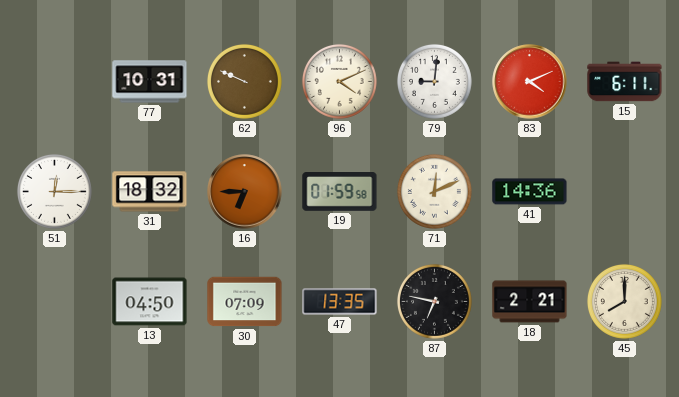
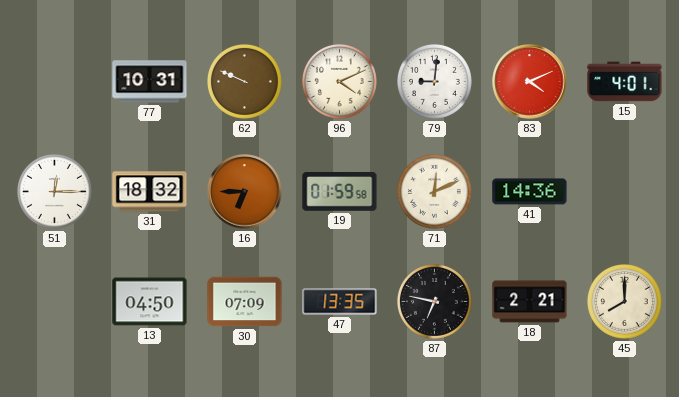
15: 6:11 -> 4:01 (625, 82)
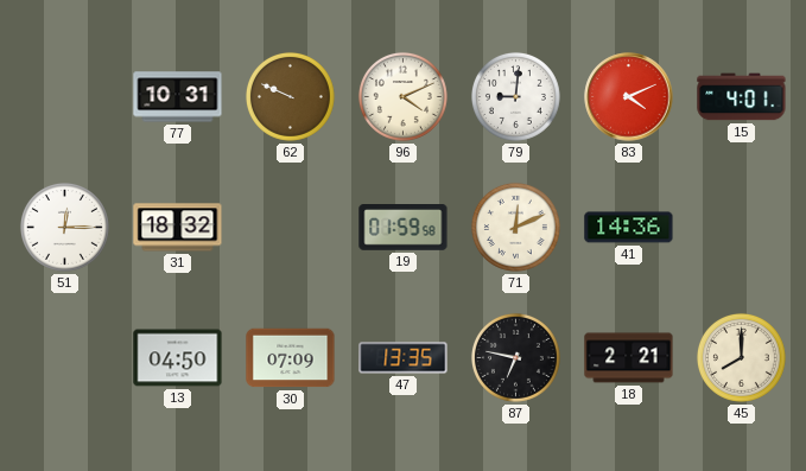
16: 6:45 -> none (245, 192)
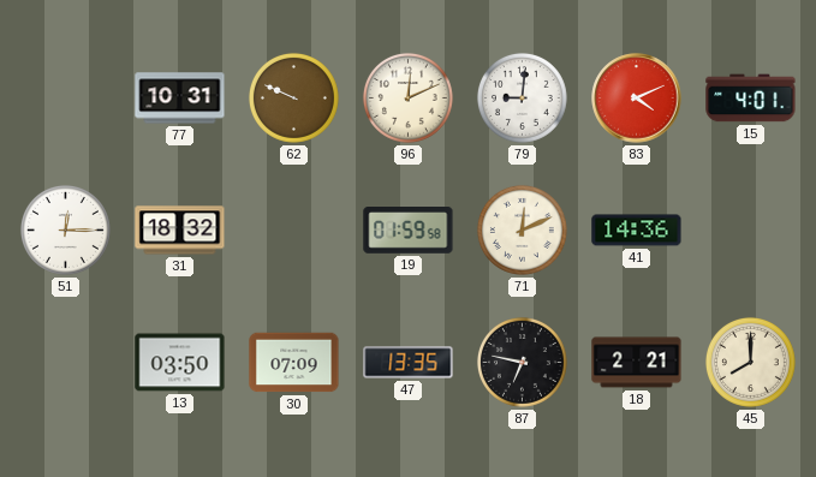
96: 4:11 -> 12:11 (407, 97)
13: 04:50 -> 03:50 (180, 363)
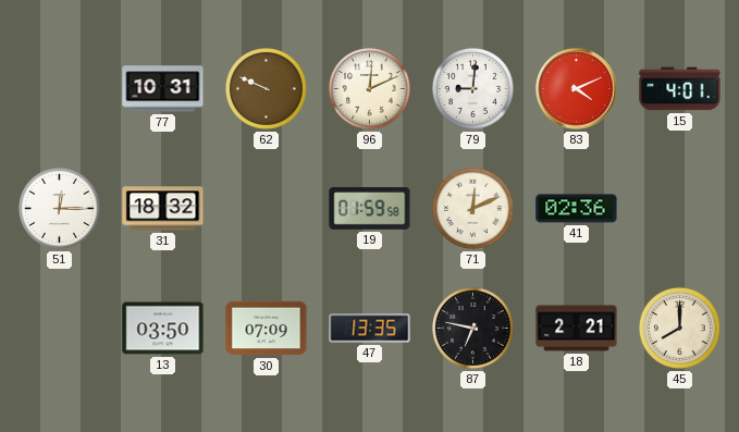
41: 14:36 -> 02:36 (577, 209)
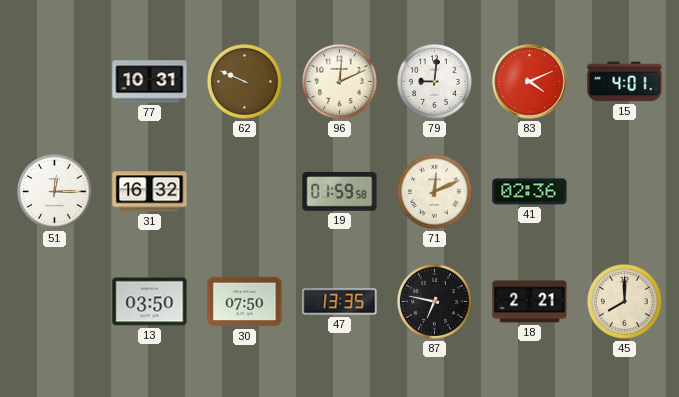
31: 18:32 -> 16:32 (150, 192)
30: 07:09 -> 07:50 (245, 302)
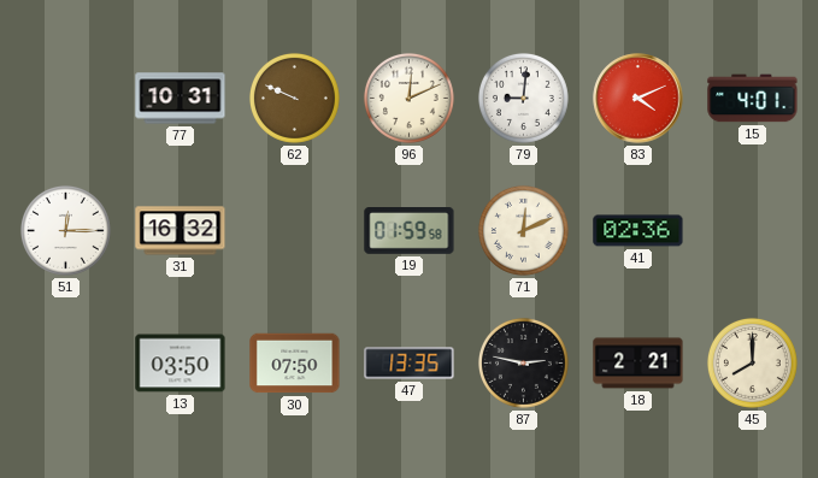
87: 6:47 -> 2:47 (523, 362)
